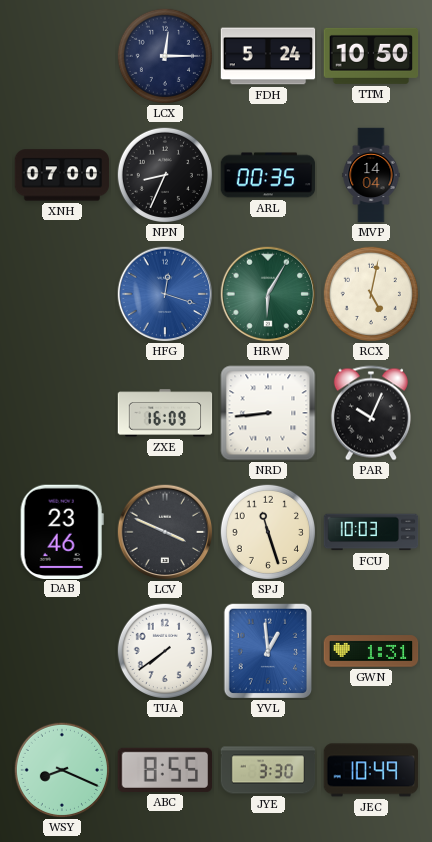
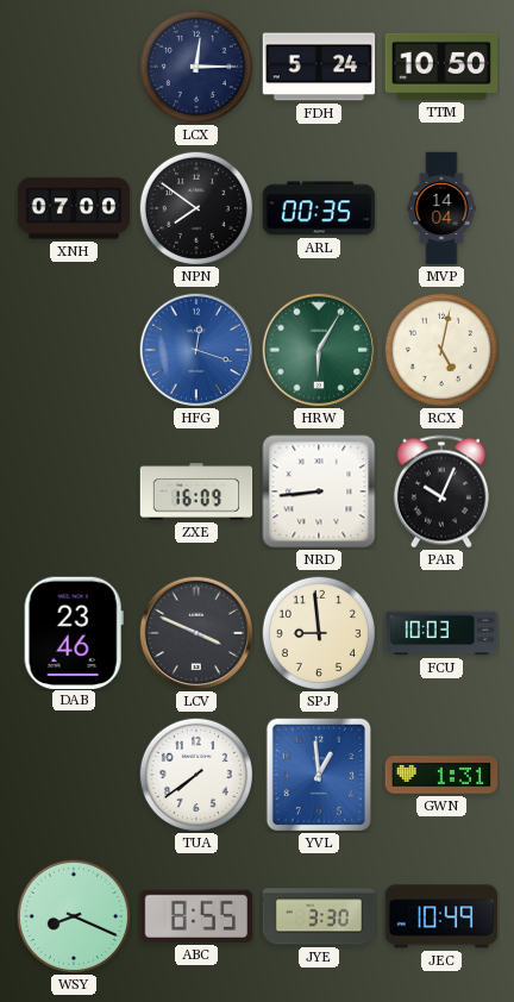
NPN: 8:34 -> 7:51 (196, 208)
SPJ: 11:27 -> 8:59 (319, 633)
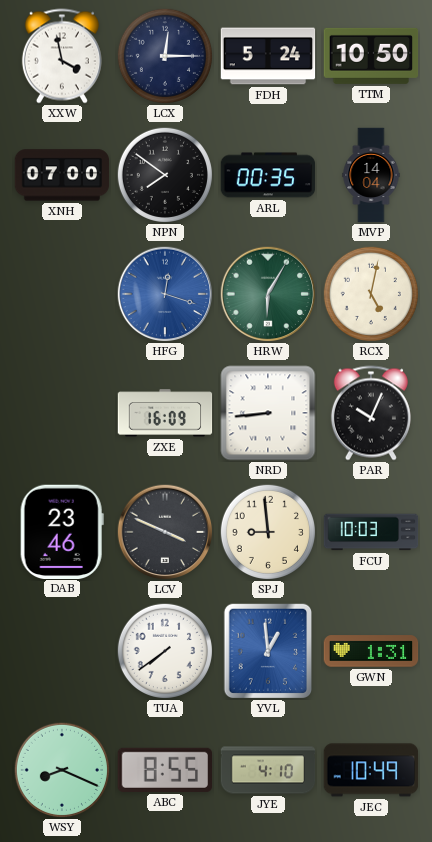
XXW: none -> 3:58 (62, 56)
JYE: 3:30 -> 4:10 (268, 770)
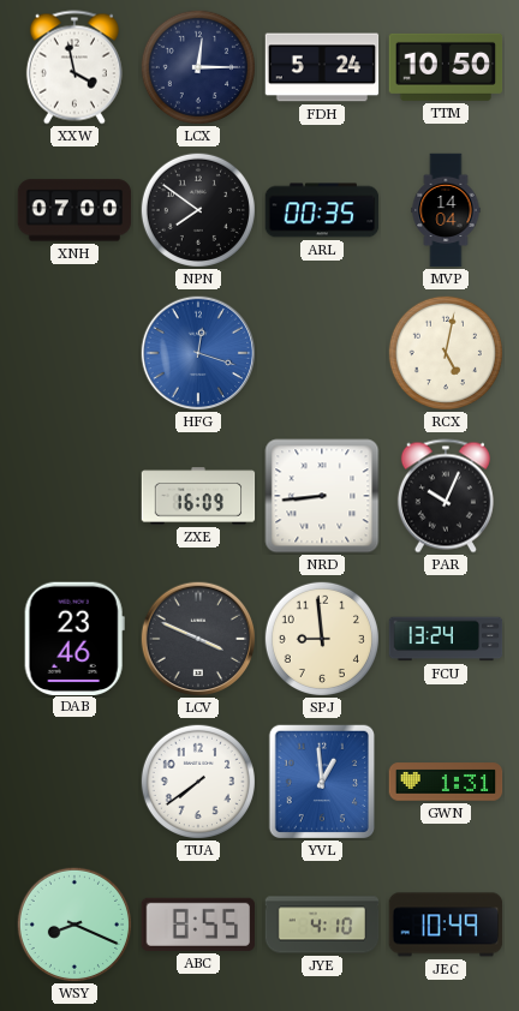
HRW: 6:05 -> none (268, 294)
FCU: 10:03 -> 13:24 (446, 639)
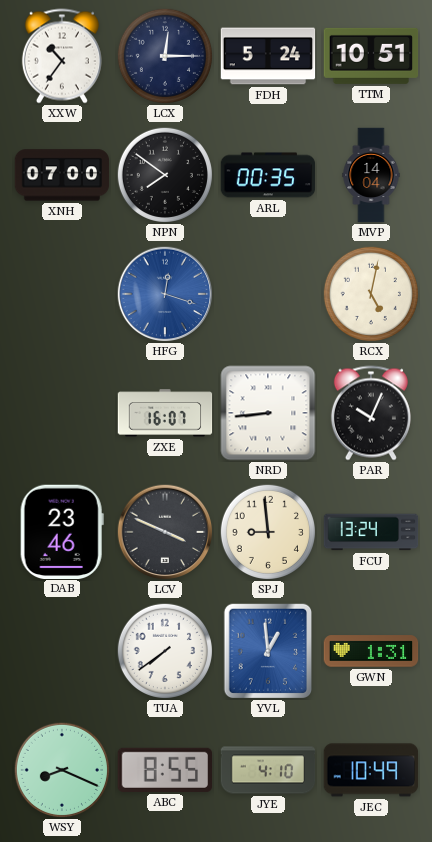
XXW: 3:58 -> 10:36 (62, 56)
TTM: 10:50 -> 10:51 (371, 56)
ZXE: 16:09 -> 16:07 (165, 413)
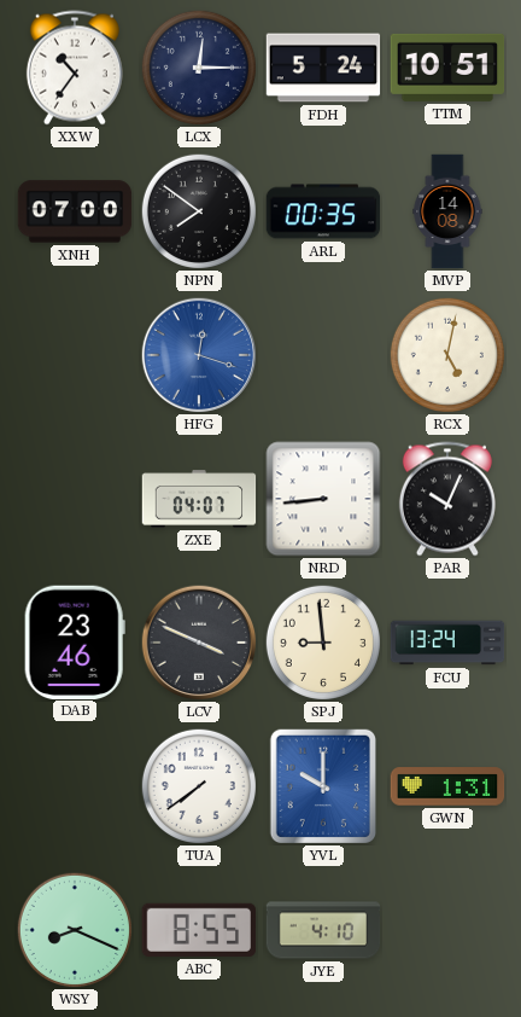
MVP: 14:04 -> 14:08 (447, 211)
ZXE: 16:07 -> 04:07 (199, 499)
YVL: 12:59 -> 10:00 (322, 786)
JEC: 10:49 -> none (371, 770)
